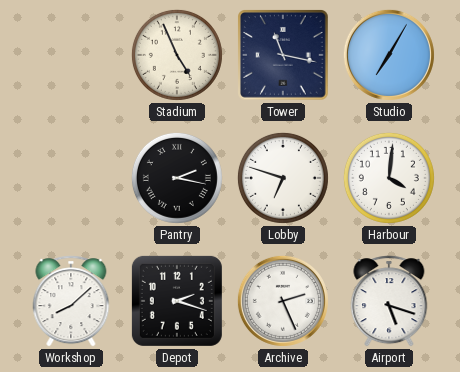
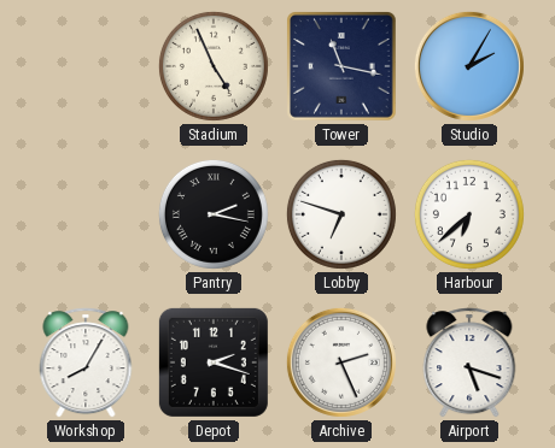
Studio: 7:05 -> 2:05 (469, 66)
Harbour: 4:01 -> 6:38 (469, 214)
Workshop: 8:08 -> 8:05 (86, 362)
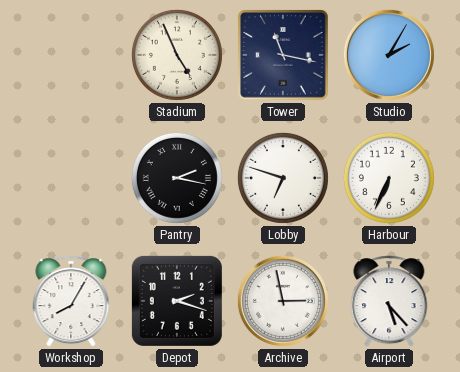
Harbour: 6:38 -> 6:34 (389, 178)
Archive: 2:26 -> 2:58 (283, 301)
Airport: 5:18 -> 5:23 (389, 301)
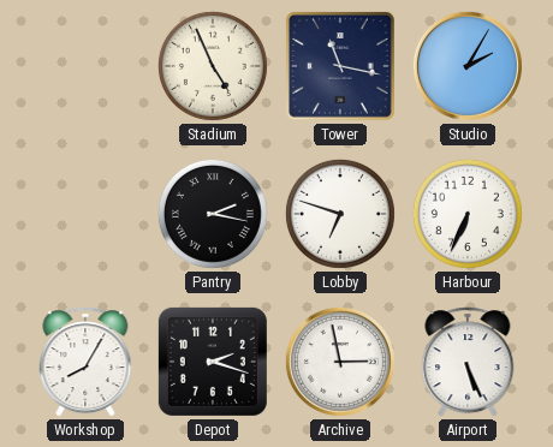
Airport: 5:23 -> 5:26 (468, 362)
